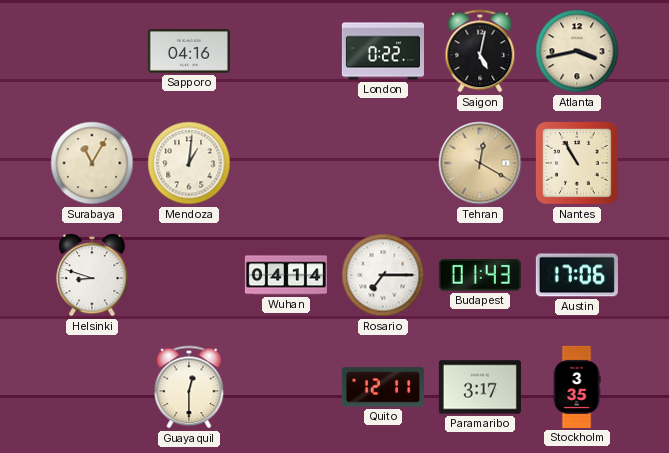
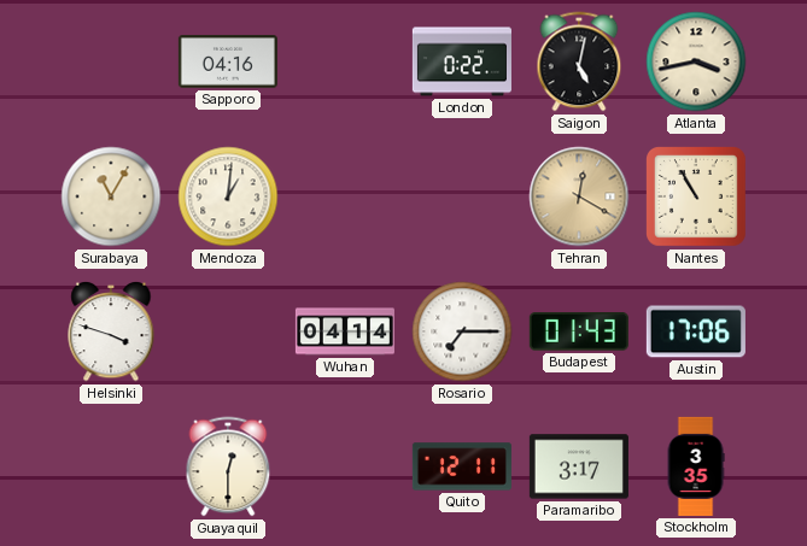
Helsinki: 8:48 -> 3:48 (111, 331)
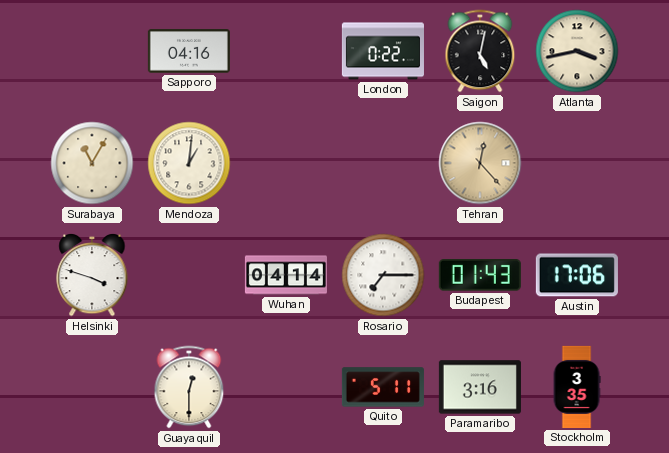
Tehran: 12:20 -> 12:23 (480, 163)
Nantes: 10:55 -> none (697, 198)
Quito: 12:11 -> 5:11 (383, 387)
Paramaribo: 3:17 -> 3:16 (480, 387)
